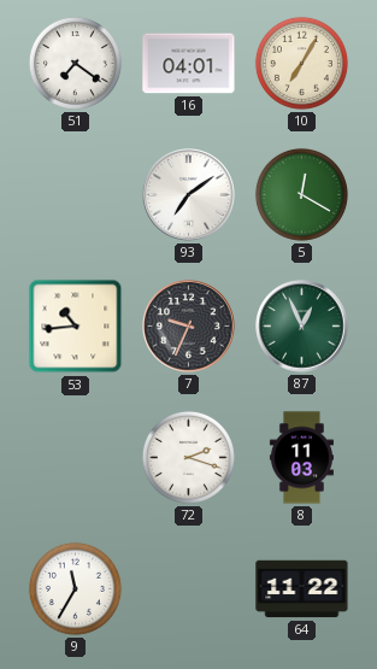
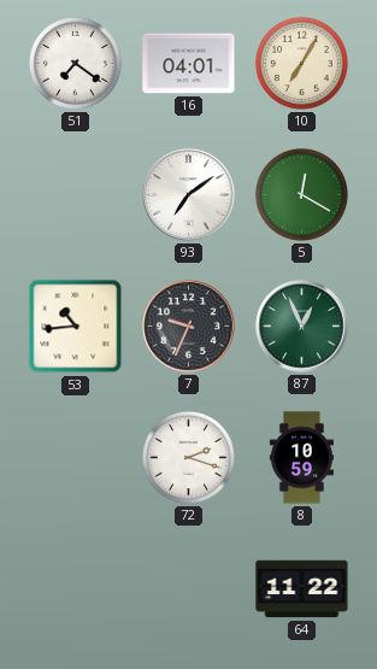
8: 11:03 -> 10:59 (301, 458)
9: 11:35 -> none (75, 588)
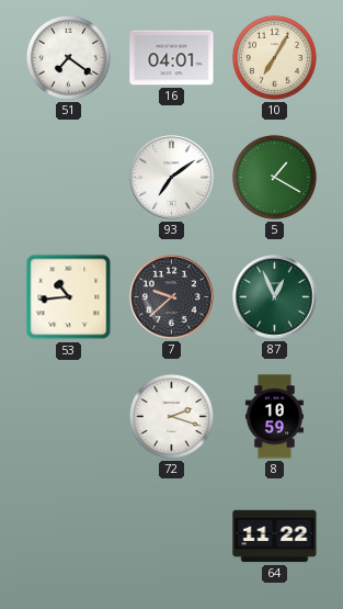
5: 12:20 -> 1:20 (274, 177)
7: 9:34 -> 9:38 (172, 297)
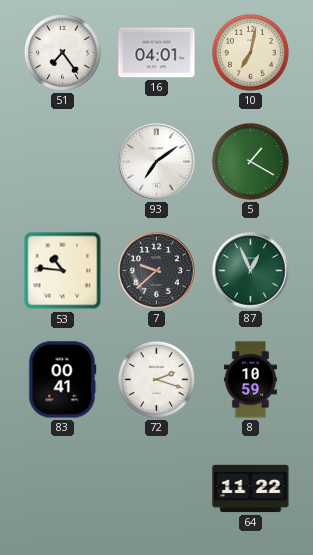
51: 7:21 -> 7:24 (62, 52)
10: 7:05 -> 7:02 (250, 52)
53: 10:44 -> 10:46 (63, 271)
83: none -> 00:41 (63, 380)
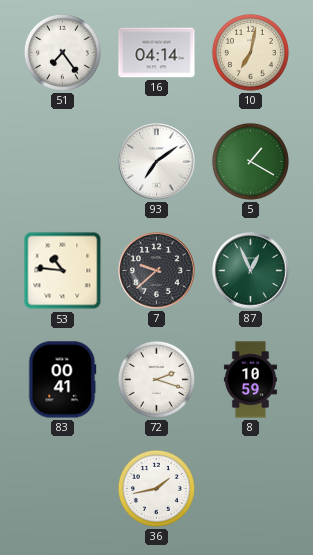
16: 04:01 -> 04:14 (157, 53)
36: none -> 1:43 (156, 488)
64: 11:22 -> none (251, 489)
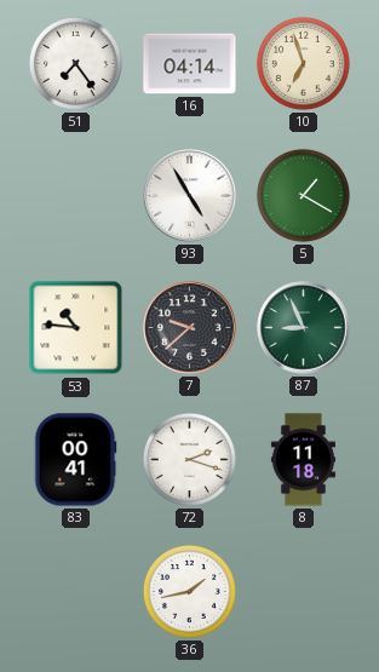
10: 7:02 -> 6:57 (303, 63)
93: 7:09 -> 4:55 (190, 196)
87: 12:56 -> 8:56 (304, 328)
8: 10:59 -> 11:18 (303, 460)
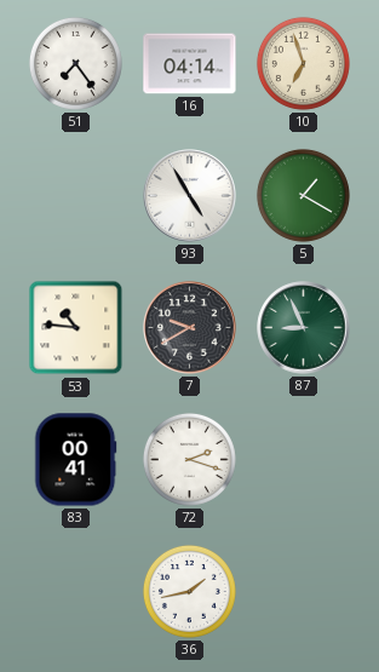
7: 9:38 -> 9:40 (190, 328)
8: 11:18 -> none (303, 460)
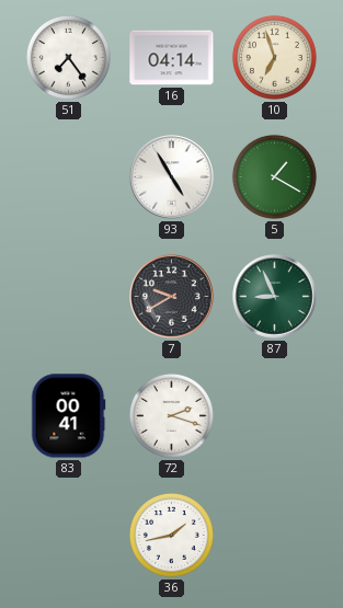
53: 10:46 -> none (76, 328)
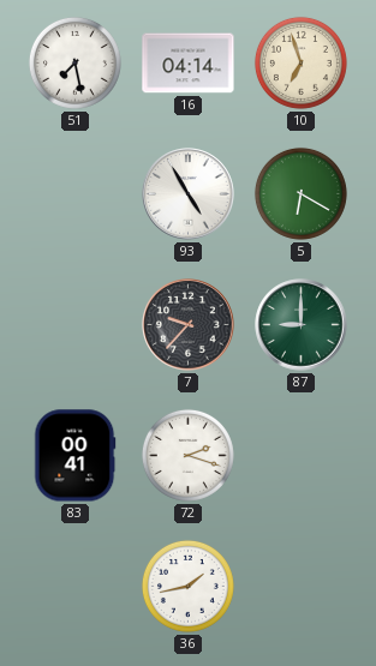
51: 7:24 -> 7:28 (74, 62)
5: 1:20 -> 6:20 (300, 193)
7: 9:40 -> 9:37 (189, 325)
87: 8:56 -> 9:00 (302, 325)
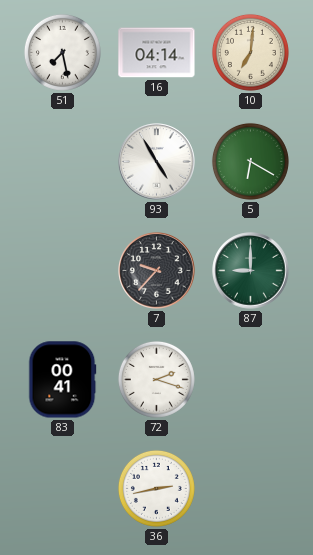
10: 6:57 -> 7:01 (250, 52)
36: 1:43 -> 2:43 (156, 488)
